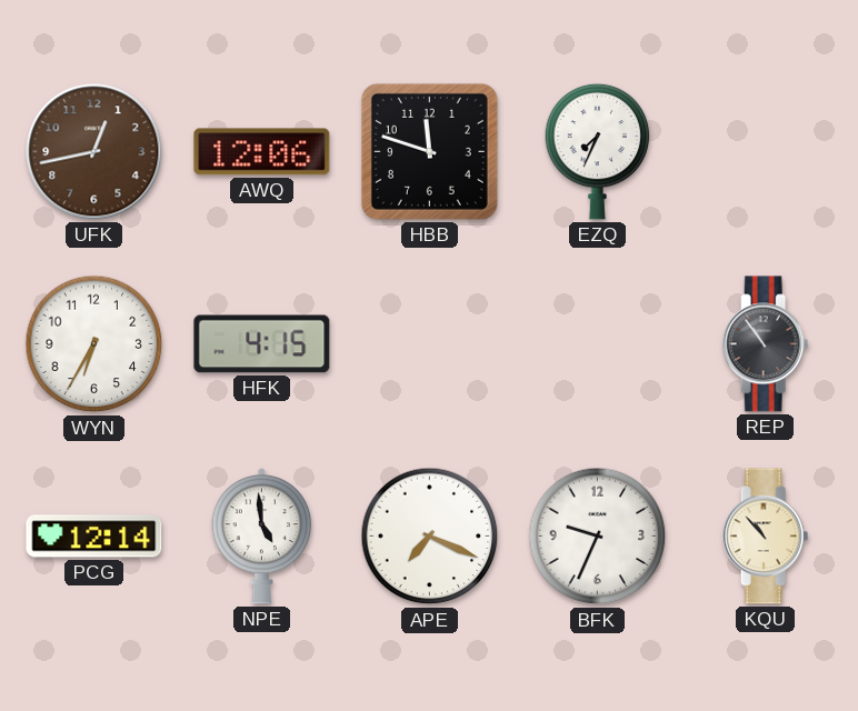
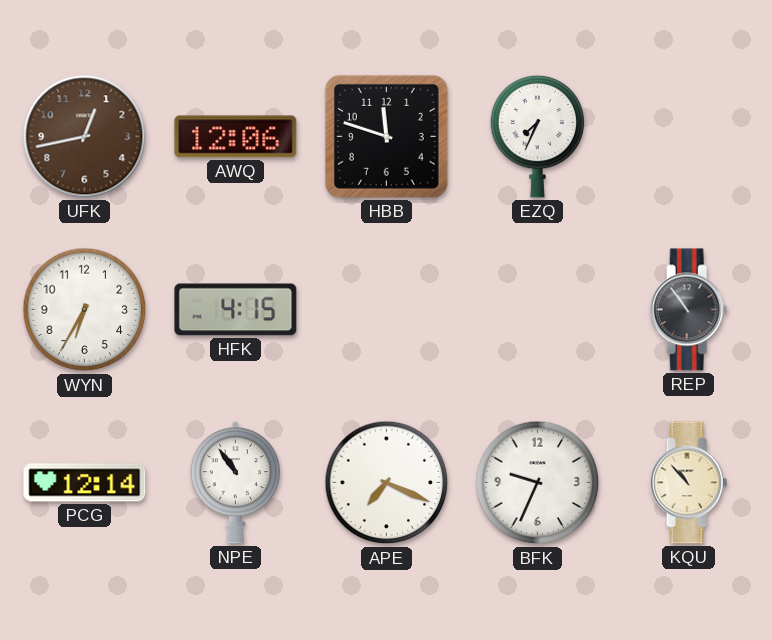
NPE: 4:59 -> 10:54 (235, 483)
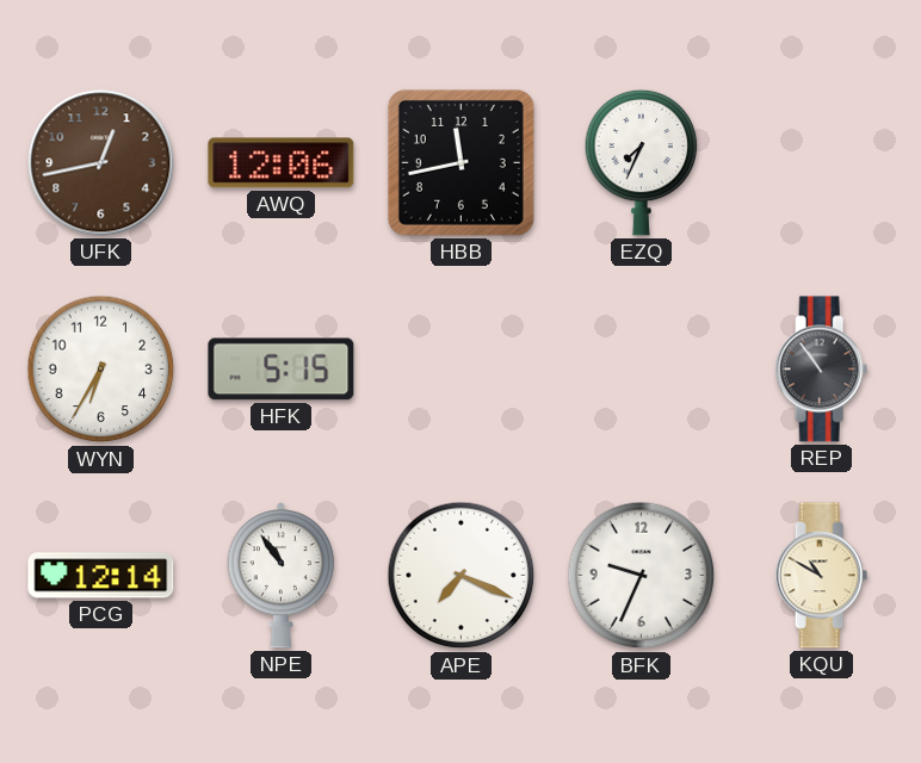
HBB: 11:48 -> 11:43 (460, 162)
HFK: 4:15 -> 5:15 (282, 370)
KQU: 10:53 -> 10:50 (822, 576)
